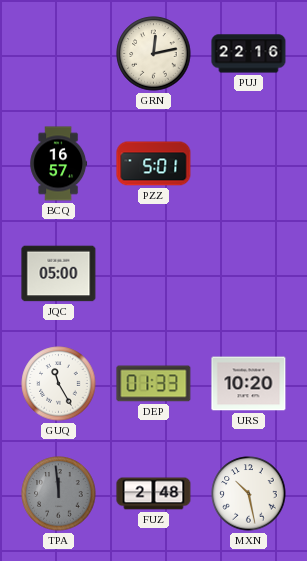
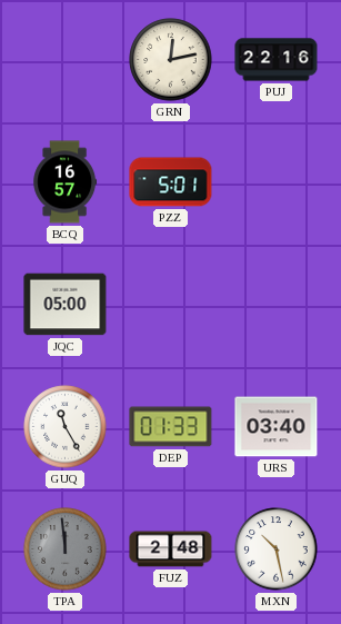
URS: 10:20 -> 03:40 (277, 427)
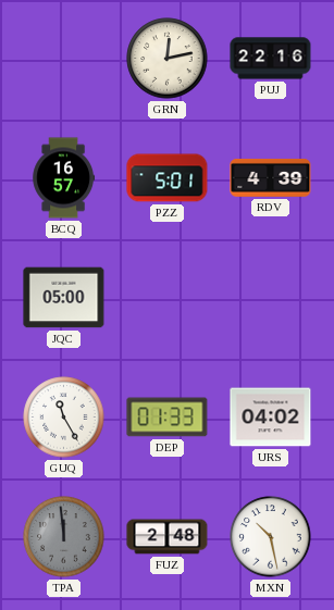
RDV: none -> 4:39 (271, 177)
URS: 03:40 -> 04:02 (271, 418)
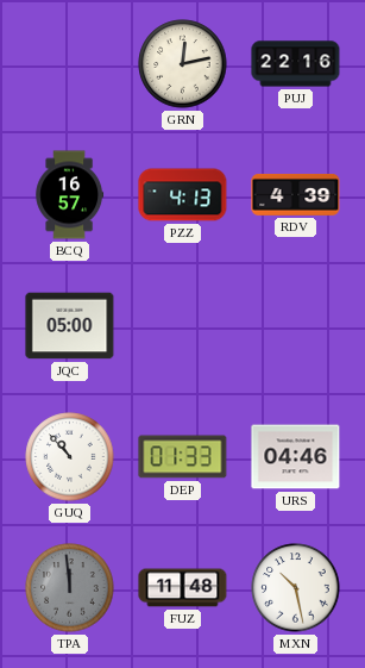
PZZ: 5:01 -> 4:13 (183, 195)
GUQ: 11:25 -> 10:53 (70, 457)
URS: 04:02 -> 04:46 (296, 457)
FUZ: 2:48 -> 11:48 (183, 588)
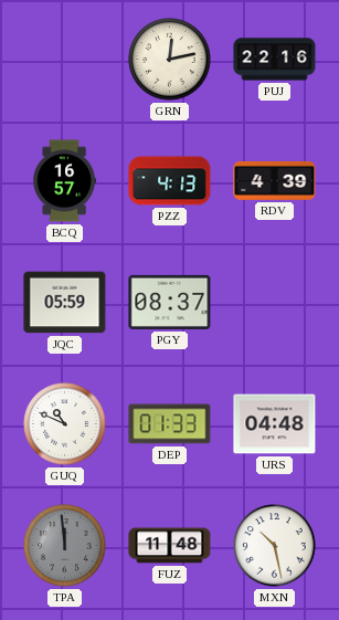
JQC: 05:00 -> 05:59 (65, 303)
PGY: none -> 08:37 (170, 302)
GUQ: 10:53 -> 10:49 (65, 424)
URS: 04:46 -> 04:48 (275, 424)
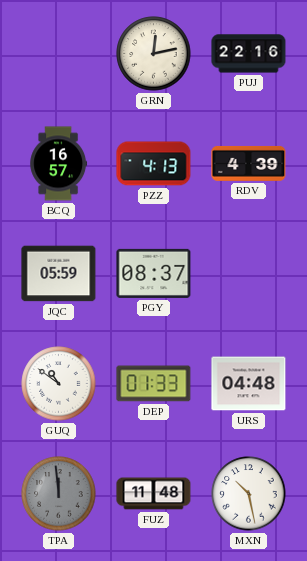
GUQ: 10:49 -> 10:51 (59, 384)
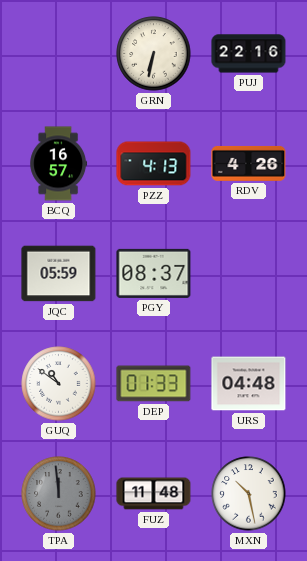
GRN: 12:13 -> 6:32 (154, 54)
RDV: 4:39 -> 4:26 (249, 163)
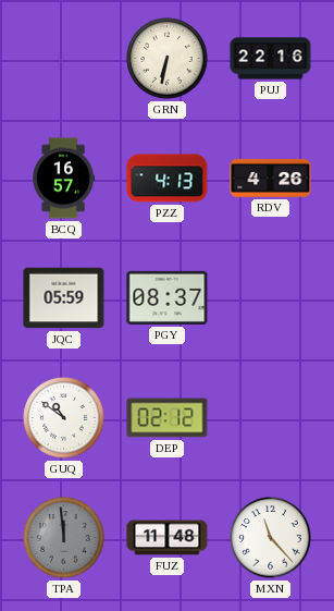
DEP: 01:33 -> 02:12 (168, 418)
URS: 04:48 -> none (249, 384)
MXN: 10:28 -> 11:23 (271, 538)
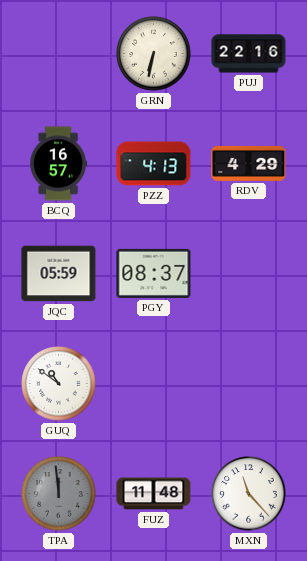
RDV: 4:26 -> 4:29 (249, 163)
DEP: 02:12 -> none (168, 418)
